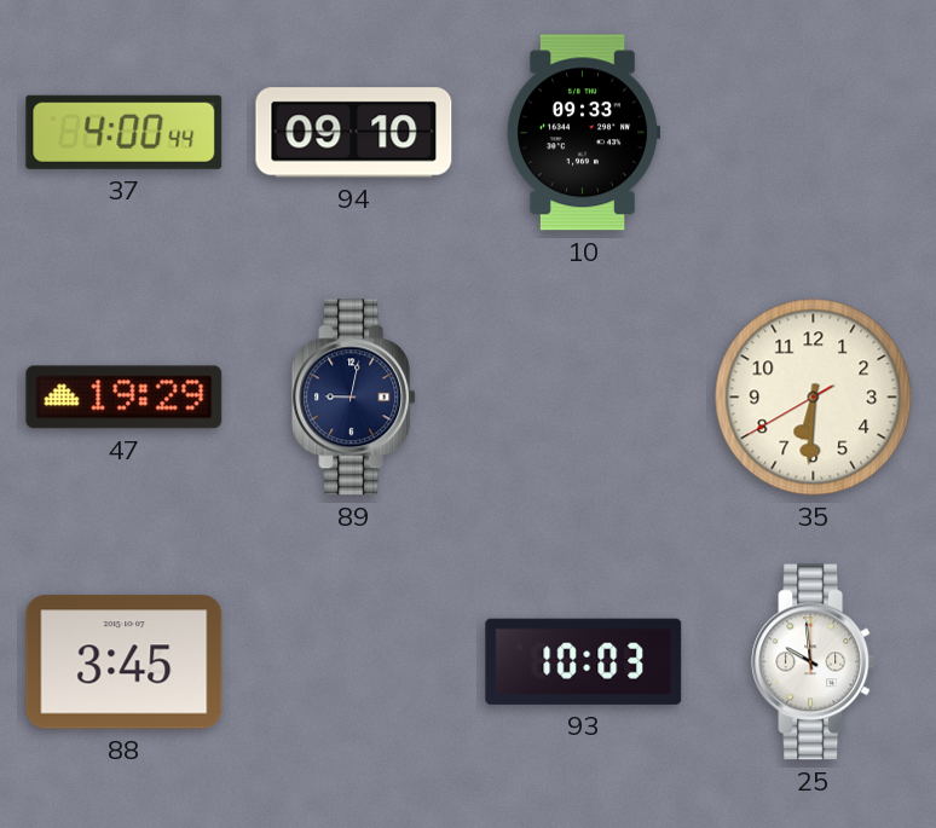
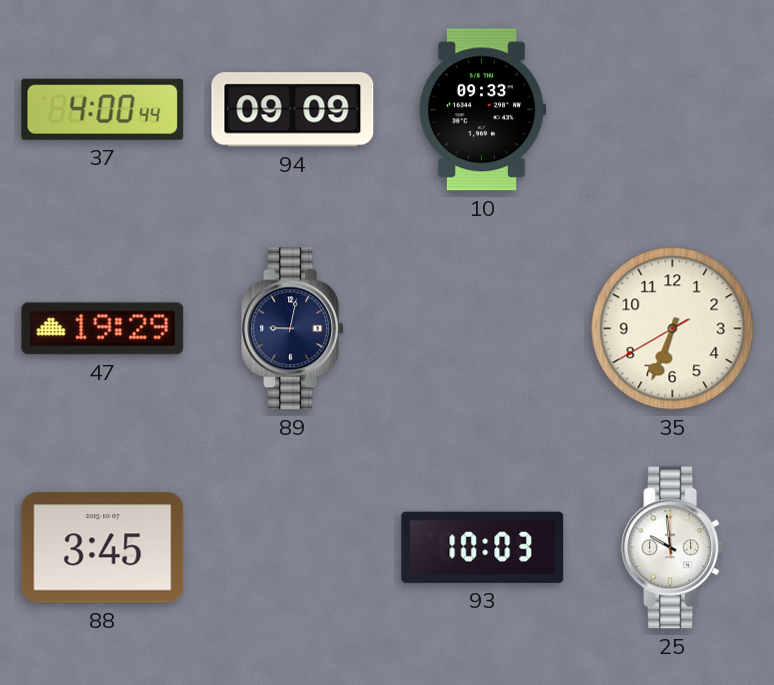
94: 09:10 -> 09:09 (293, 110)
35: 6:30 -> 6:33 (673, 329)
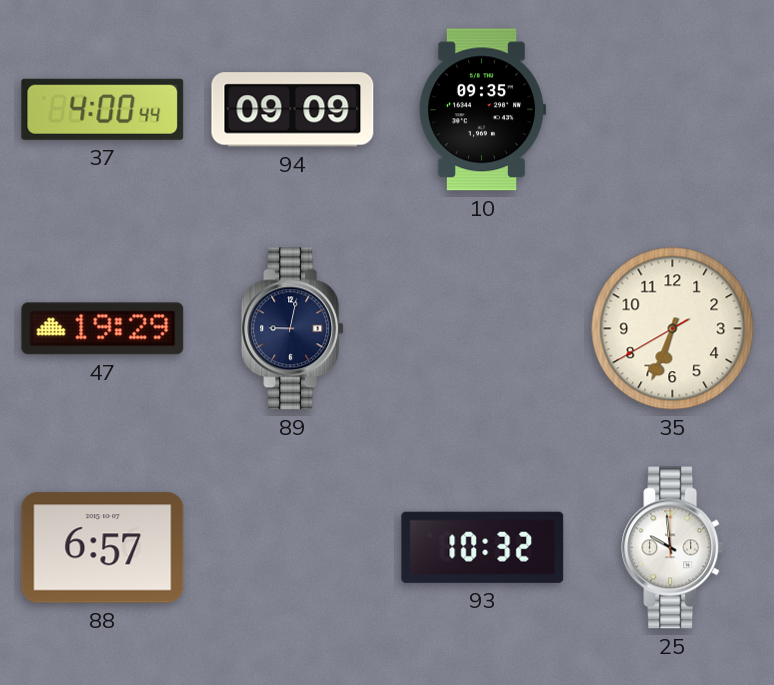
10: 09:33 -> 09:35 (482, 110)
88: 3:45 -> 6:57 (103, 548)
93: 10:03 -> 10:32 (483, 547)
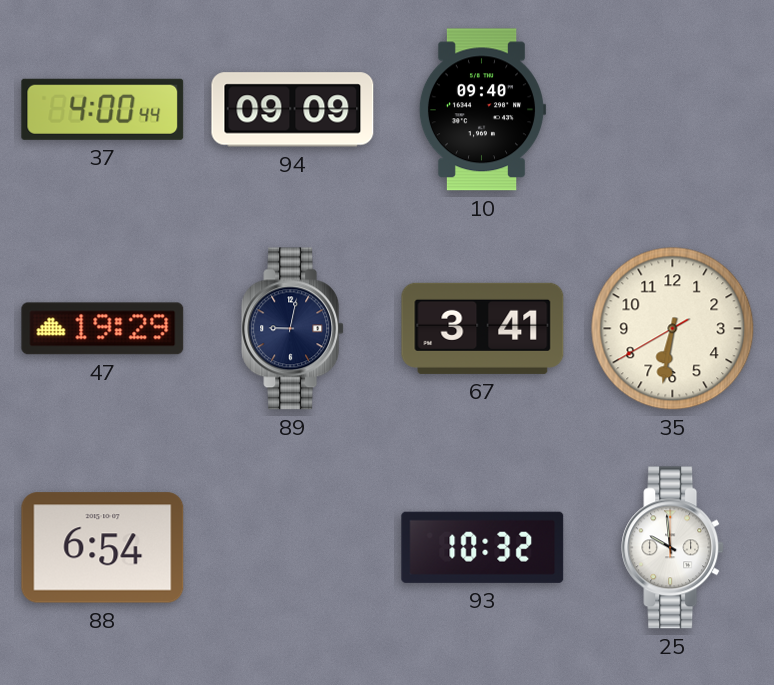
10: 09:35 -> 09:40 (482, 110)
67: none -> 3:41 (483, 328)
35: 6:33 -> 6:31 (673, 329)
88: 6:57 -> 6:54 (103, 548)
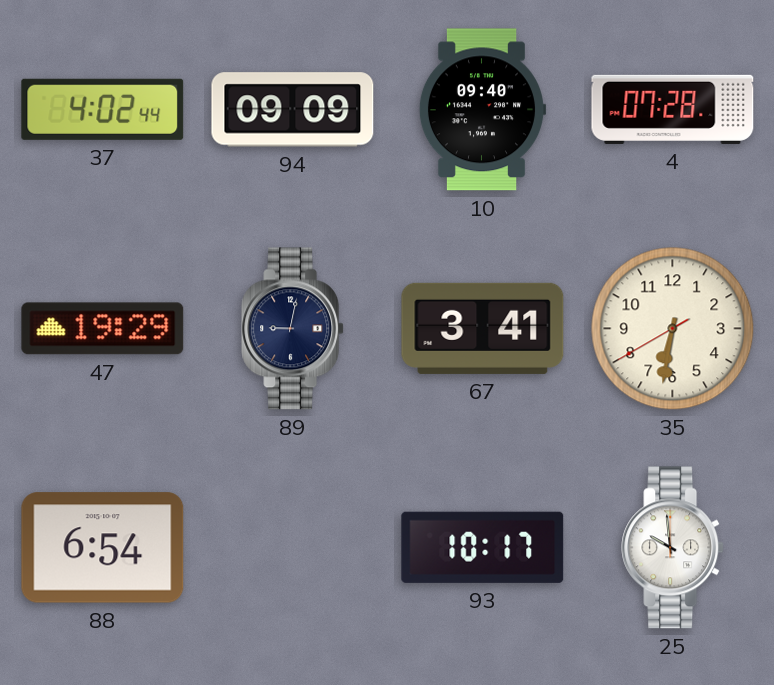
37: 4:00 -> 4:02 (103, 109)
4: none -> 07:28 (673, 109)
93: 10:32 -> 10:17 (483, 547)
